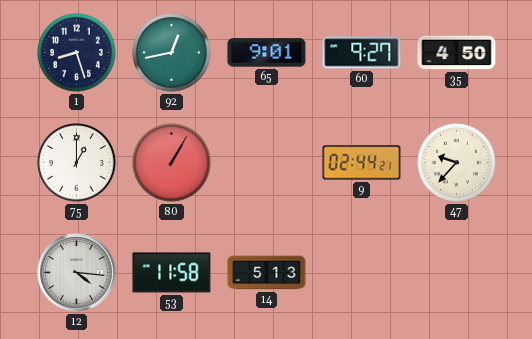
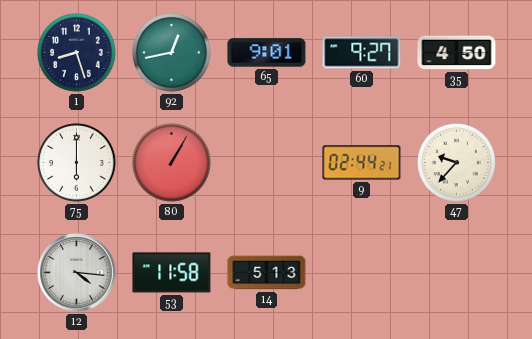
75: 1:00 -> 6:00 (77, 163)
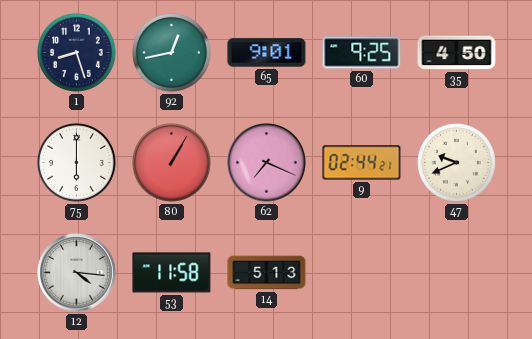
60: 9:27 -> 9:25 (362, 53)
62: none -> 7:19 (267, 163)
47: 9:37 -> 9:41 (457, 163)
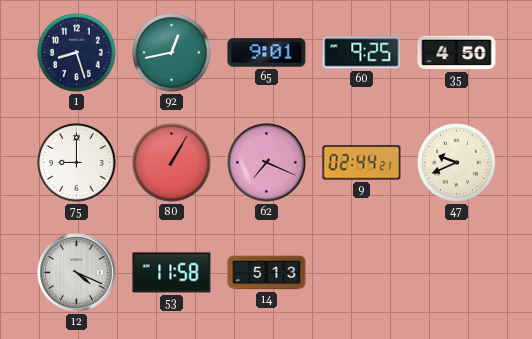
75: 6:00 -> 9:00 (77, 163)
12: 4:16 -> 4:19 (77, 273)
